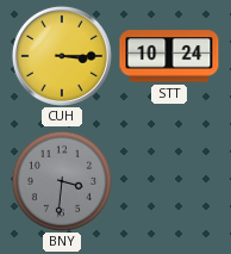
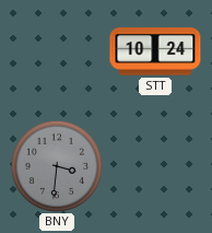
CUH: 3:15 -> none (62, 56)
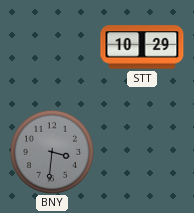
STT: 10:24 -> 10:29 (142, 47)
